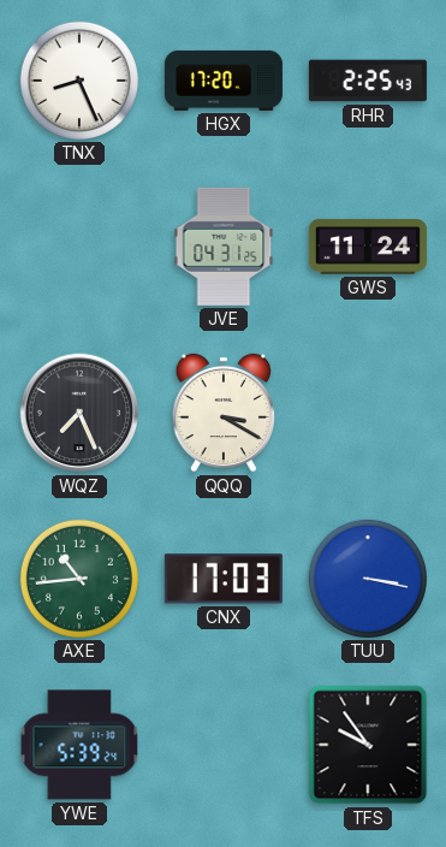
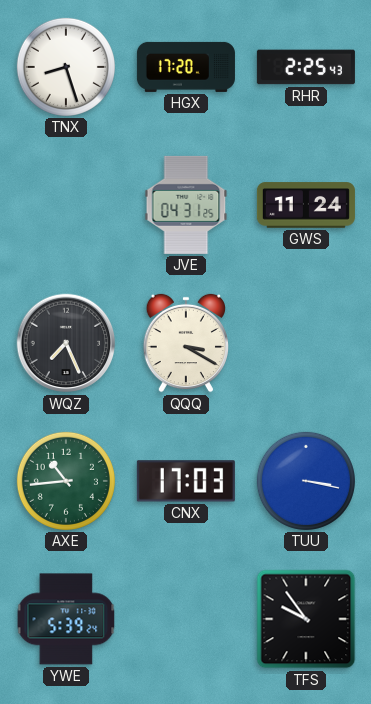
TNX: 8:26 -> 8:27 (66, 67)
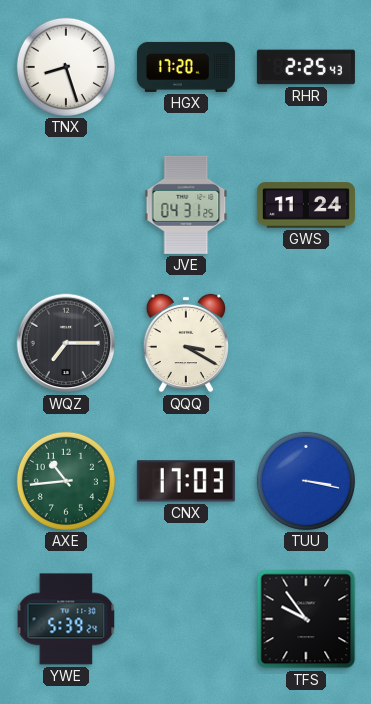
WQZ: 7:26 -> 7:15 (66, 343)
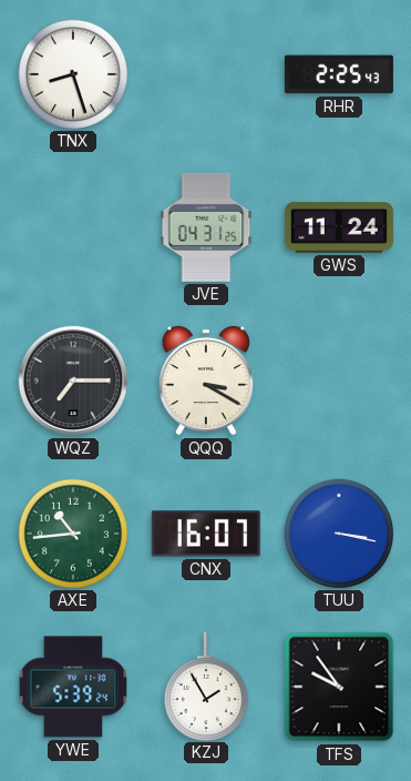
HGX: 17:20 -> none (186, 67)
CNX: 17:03 -> 16:07 (206, 534)
KZJ: none -> 1:55 (206, 686)
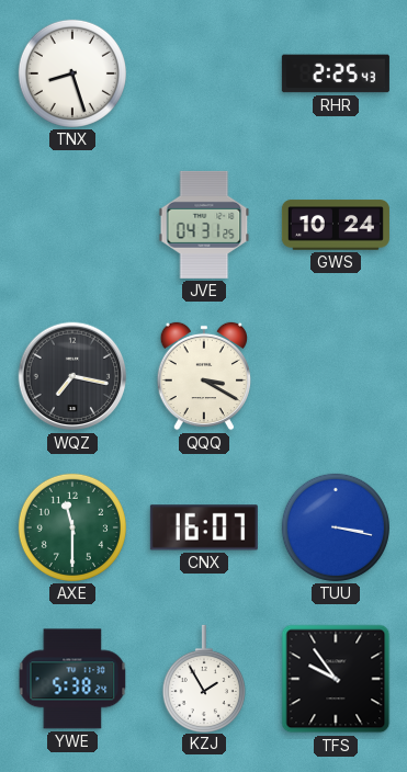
GWS: 11:24 -> 10:24 (336, 225)
WQZ: 7:15 -> 7:17 (72, 376)
AXE: 10:44 -> 11:30 (72, 527)
YWE: 5:39 -> 5:38 (72, 679)
